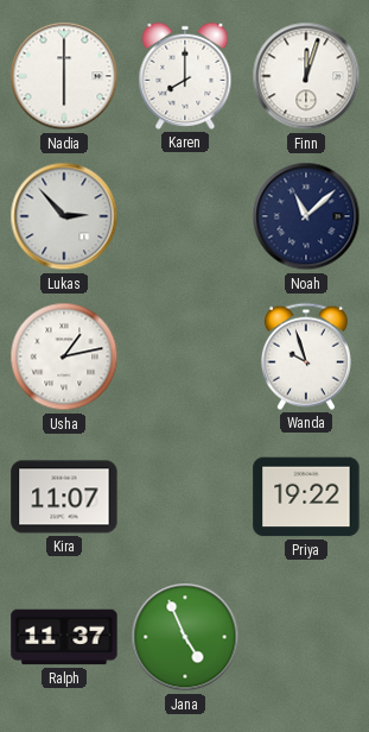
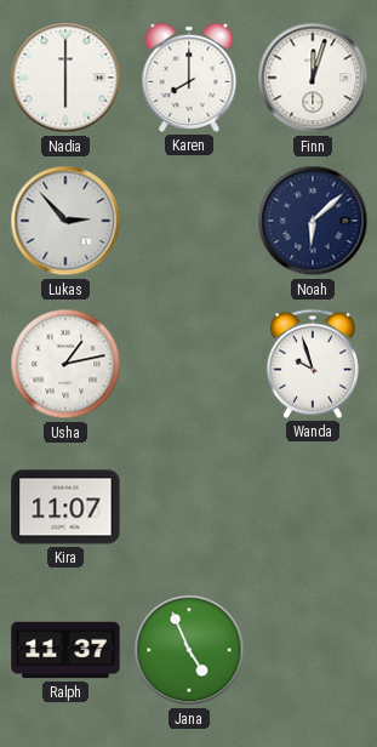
Noah: 11:08 -> 6:08 (313, 221)
Priya: 19:22 -> none (306, 497)
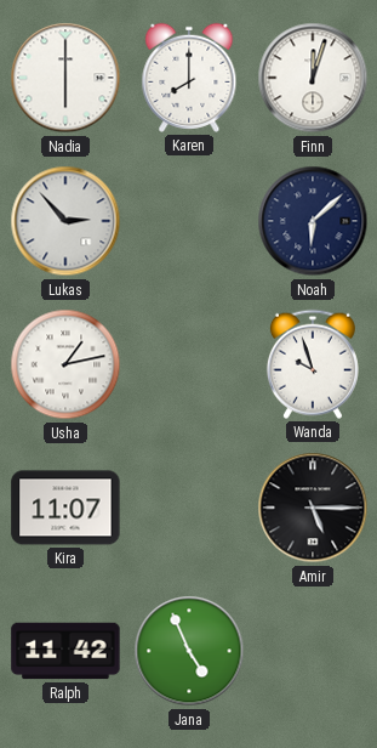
Amir: none -> 5:15 (313, 508)
Ralph: 11:37 -> 11:42 (65, 651)
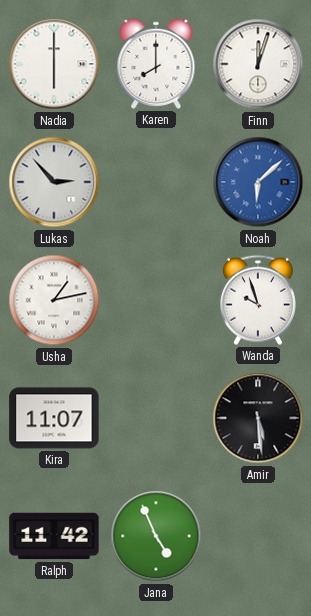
Noah dial: navy -> blue (258, 182)
Amir: 5:15 -> 5:29 (258, 418)
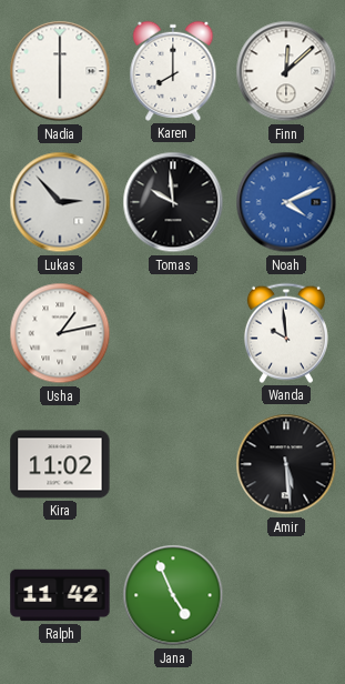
Finn: 12:03 -> 12:08 (286, 71)
Tomas: none -> 9:59 (173, 202)
Noah: 6:08 -> 4:11 (286, 202)
Wanda: 9:57 -> 9:59 (286, 333)
Kira: 11:07 -> 11:02 (60, 464)
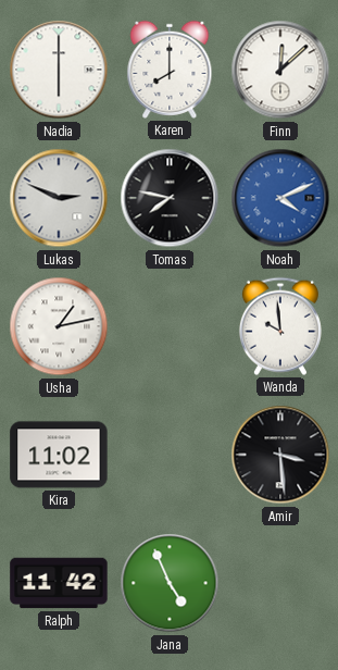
Lukas: 2:53 -> 2:49 (59, 198)
Tomas: 9:59 -> 7:47 (170, 198)
Amir: 5:29 -> 3:29 (280, 455)
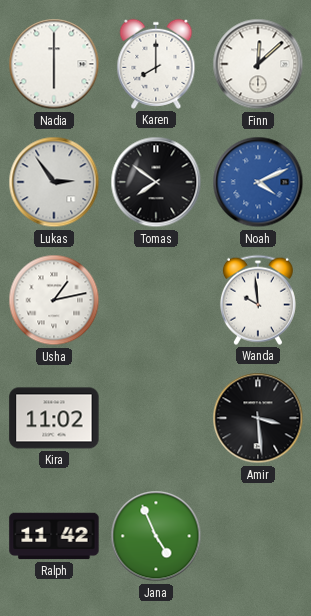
Lukas: 2:49 -> 2:54 (54, 182)
Tomas: 7:47 -> 7:51 (156, 182)
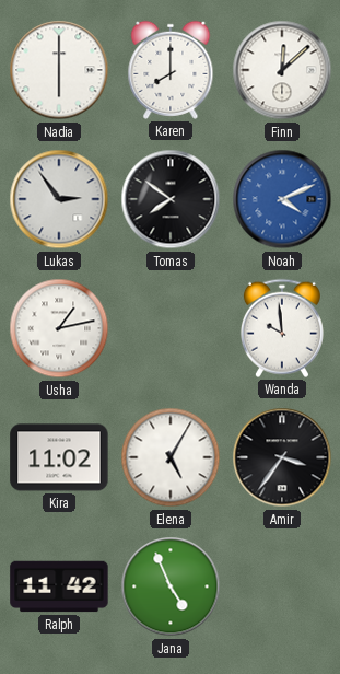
Elena: none -> 5:05 (171, 457)
Amir: 3:29 -> 3:36 (282, 457)
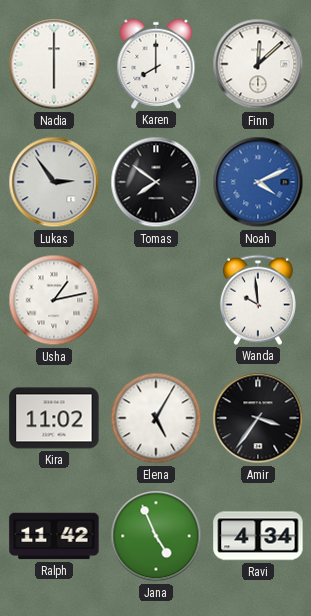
Ravi: none -> 4:34 (258, 536)
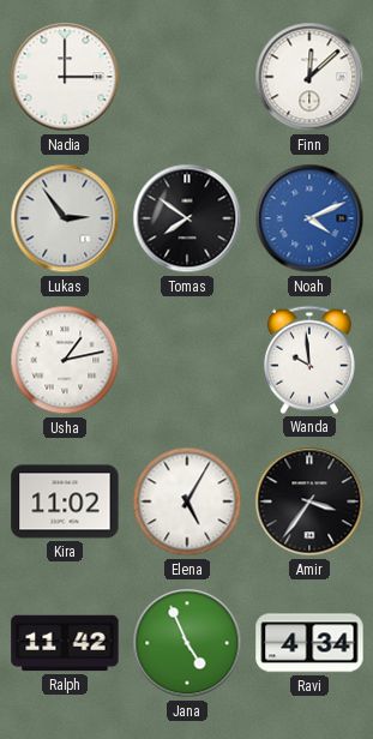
Nadia: 6:00 -> 3:00 (65, 77)
Karen: 8:00 -> none (156, 64)
